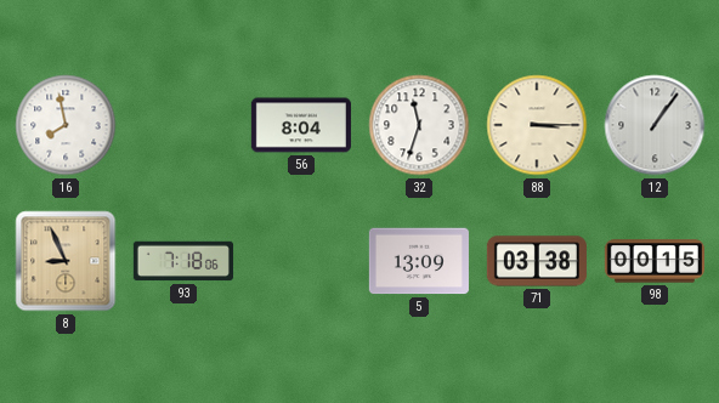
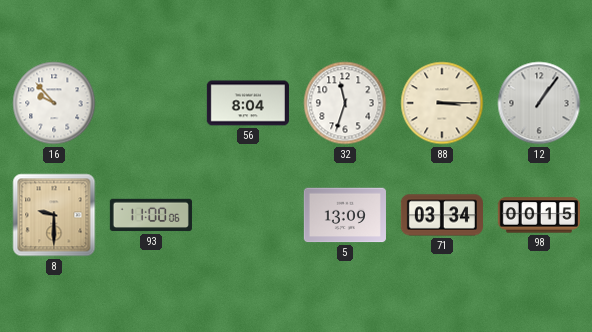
16: 7:58 -> 9:53 (54, 103)
8: 8:56 -> 9:30 (54, 215)
93: 7:18 -> 11:00 (151, 215)
71: 03:38 -> 03:34 (442, 215)
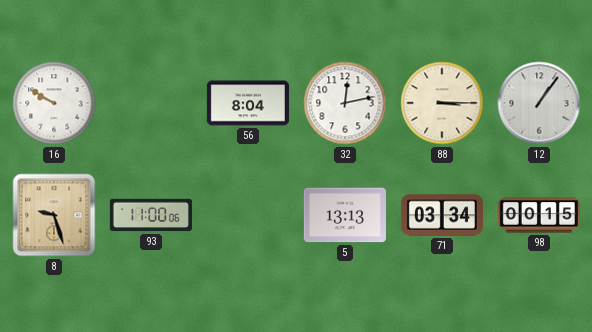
16: 9:53 -> 9:50 (54, 103)
32: 11:33 -> 12:13 (345, 103)
8: 9:30 -> 9:27 (54, 215)
5: 13:09 -> 13:13 (345, 215)
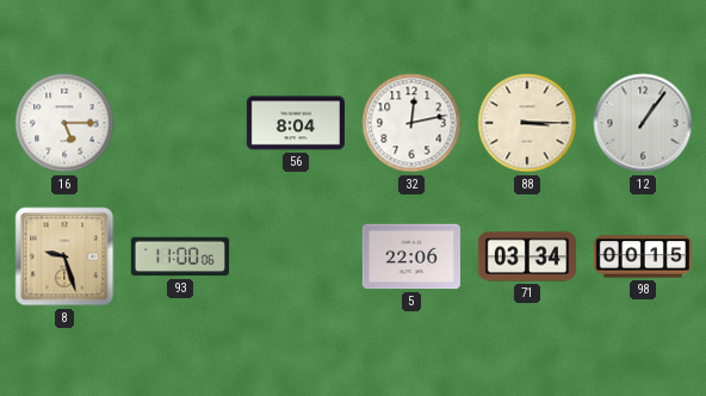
16: 9:50 -> 5:15 (64, 123)
5: 13:13 -> 22:06 (411, 256)
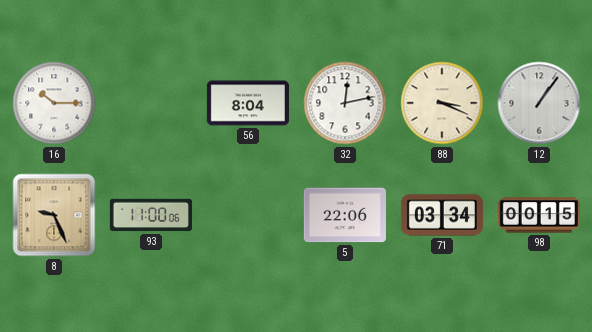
16: 5:15 -> 10:15 (54, 103)
88: 3:15 -> 3:19 (442, 103)
8: 9:27 -> 9:26 (54, 215)
